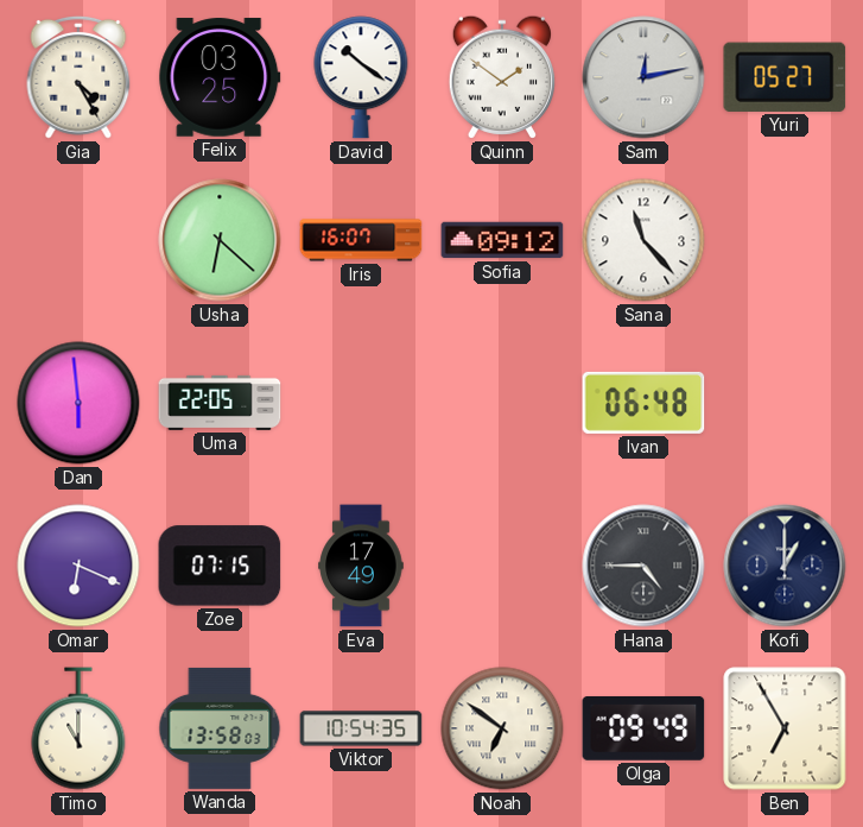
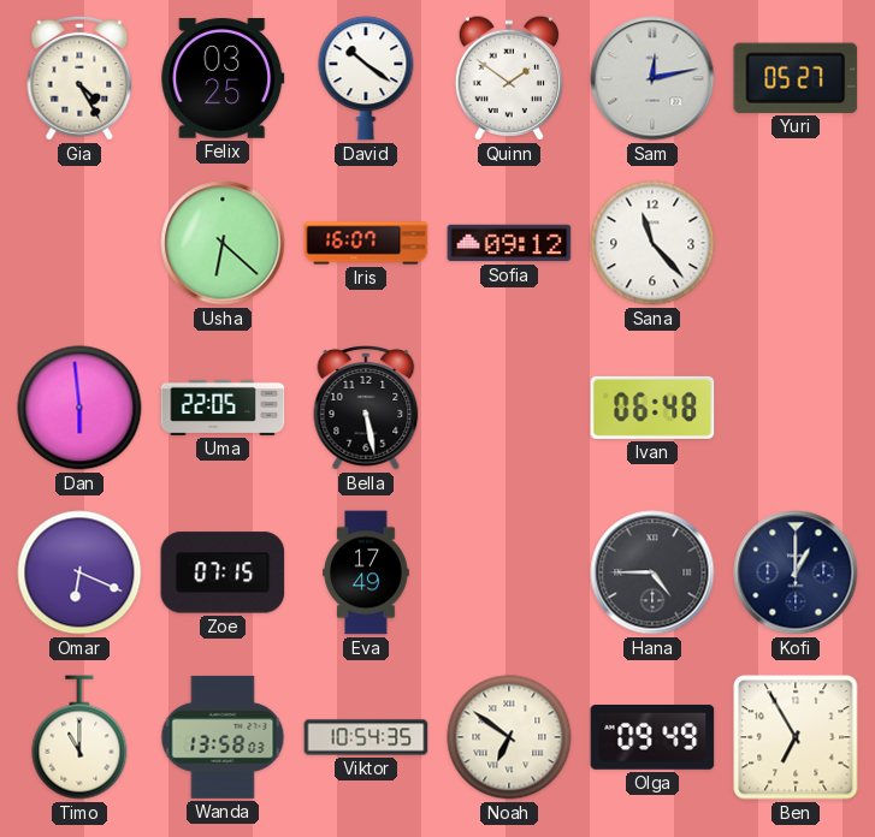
Bella: none -> 5:28 (366, 408)
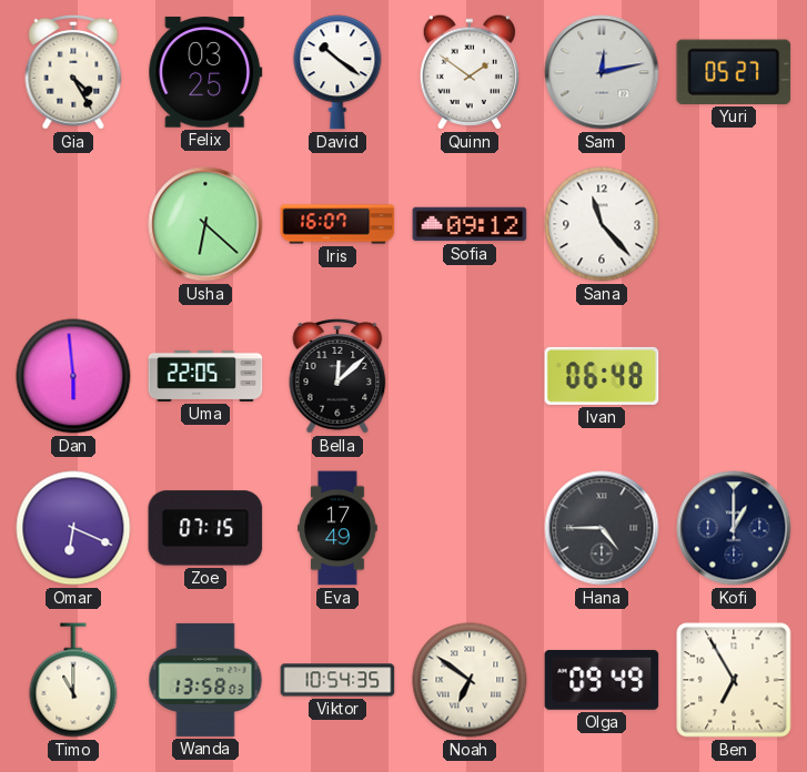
Bella: 5:28 -> 12:08 (337, 376)
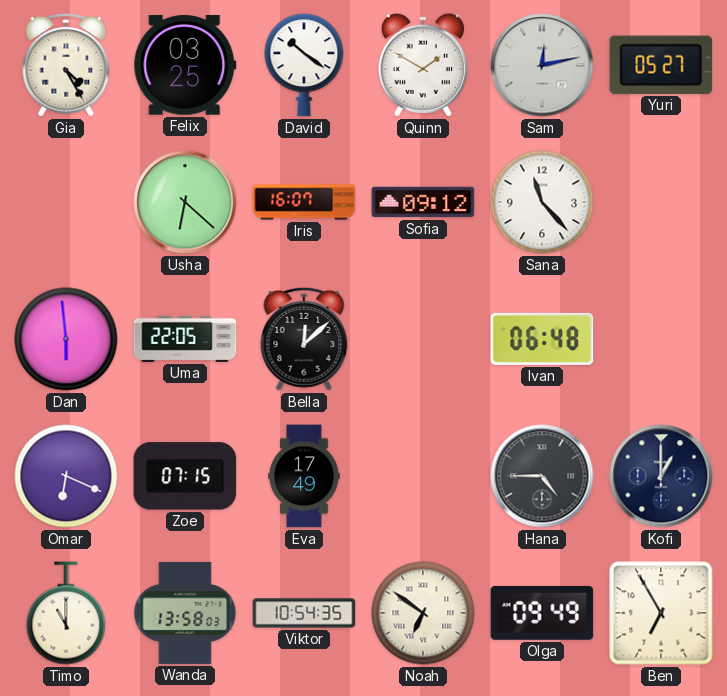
Quinn: 1:51 -> 1:50 (423, 65)
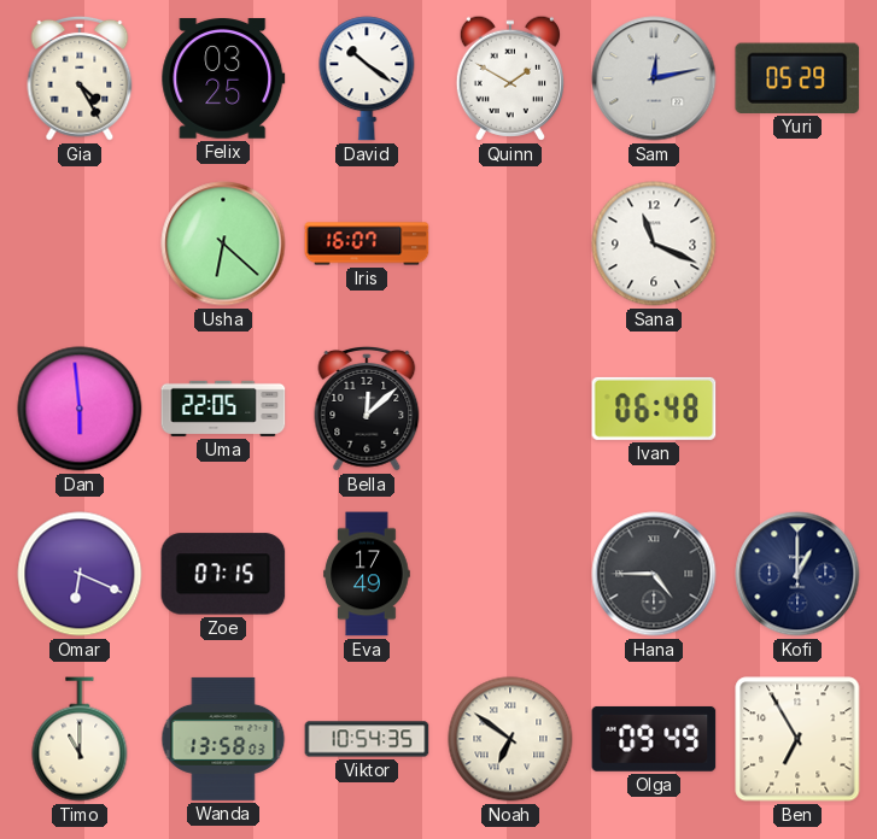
Yuri: 05:27 -> 05:29 (797, 78)
Sofia: 09:12 -> none (423, 202)
Sana: 11:23 -> 11:19 (654, 244)
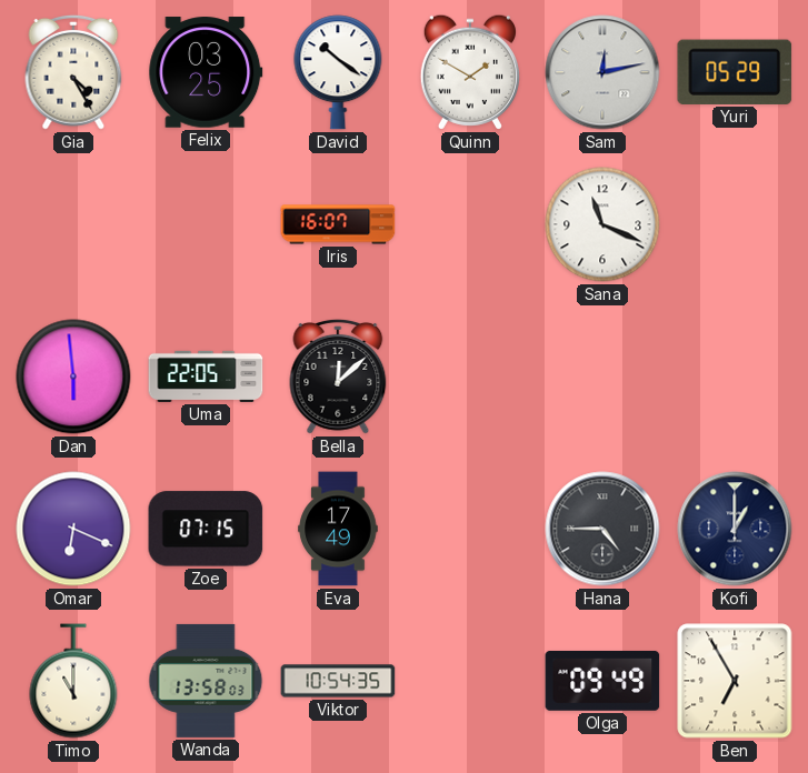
Usha: 6:22 -> none (223, 244)
Ivan: 06:48 -> none (654, 409)
Noah: 6:51 -> none (510, 739)
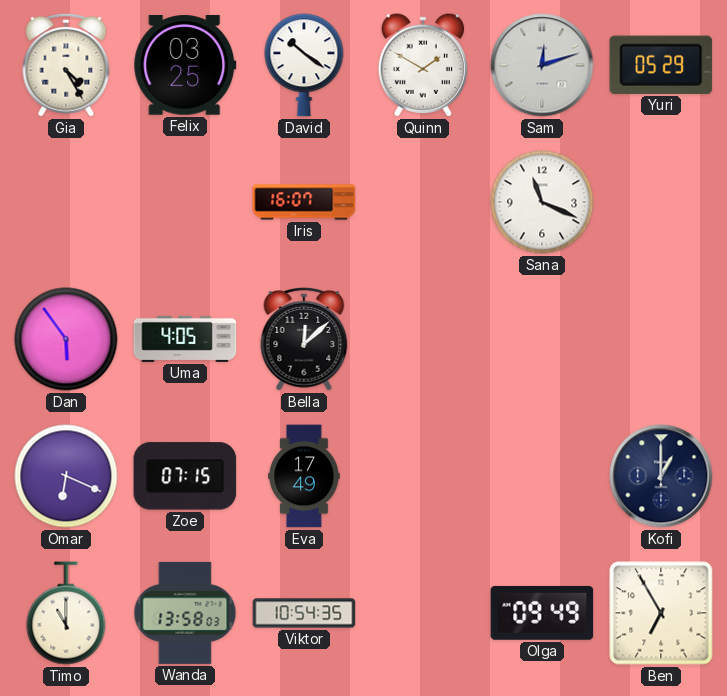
Sam: 12:13 -> 12:12 (542, 65)
Dan: 5:59 -> 5:54 (66, 339)
Uma: 22:05 -> 4:05 (185, 339)
Hana: 4:45 -> none (602, 529)
